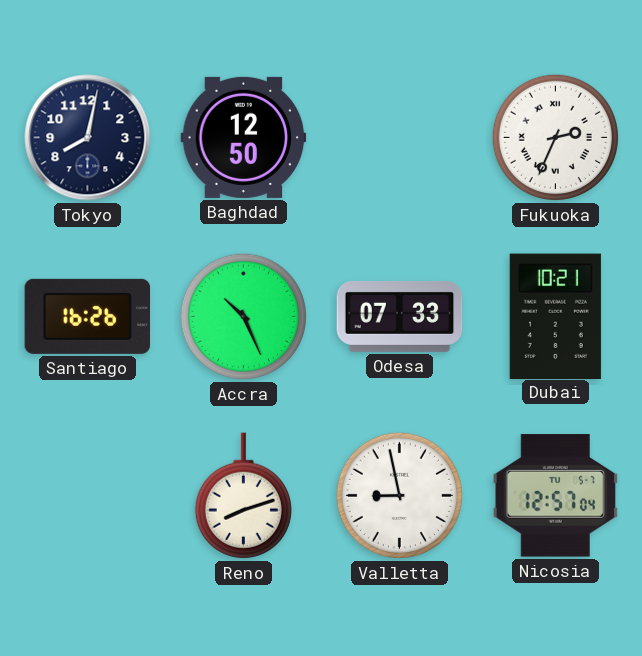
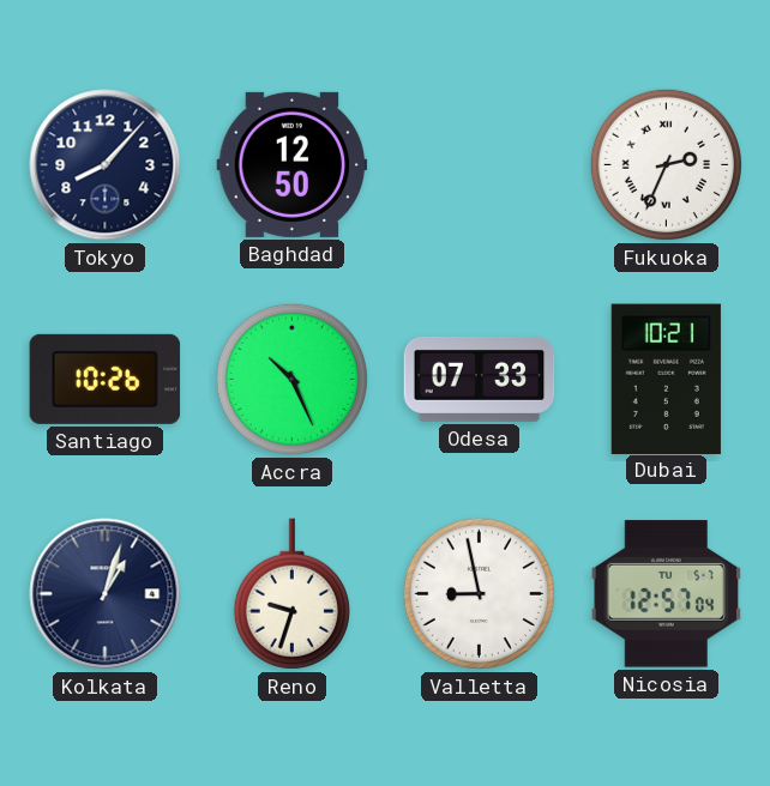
Tokyo: 8:02 -> 8:07 (106, 165)
Santiago: 16:26 -> 10:26 (106, 379)
Kolkata: none -> 1:03 (106, 594)
Reno: 8:12 -> 9:33 (291, 594)
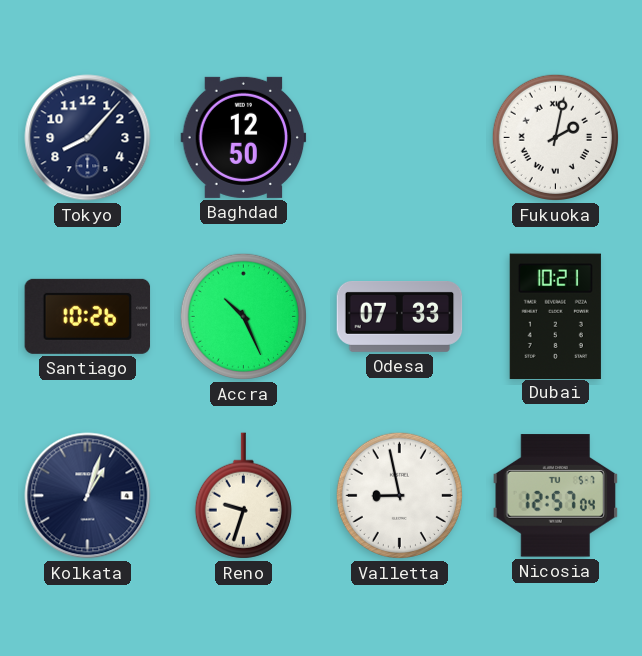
Fukuoka: 2:34 -> 2:02 (555, 137)
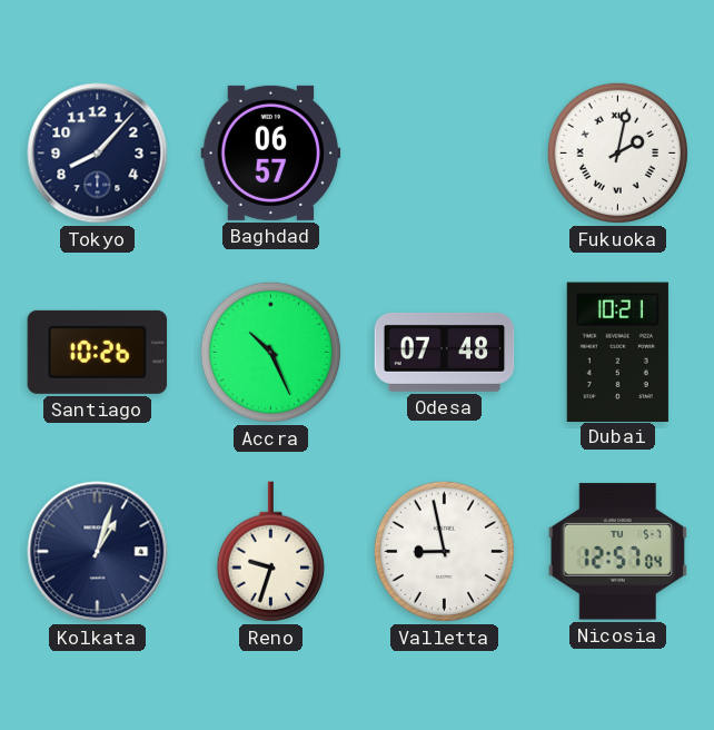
Baghdad: 12:50 -> 06:57 (271, 152)
Odesa: 07:33 -> 07:48 (445, 352)
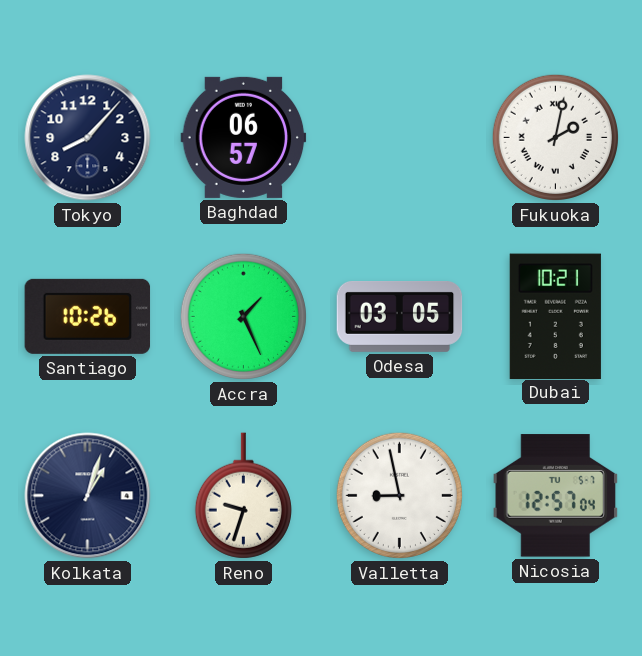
Accra: 10:26 -> 1:26 (243, 316)
Odesa: 07:48 -> 03:05 (400, 316)
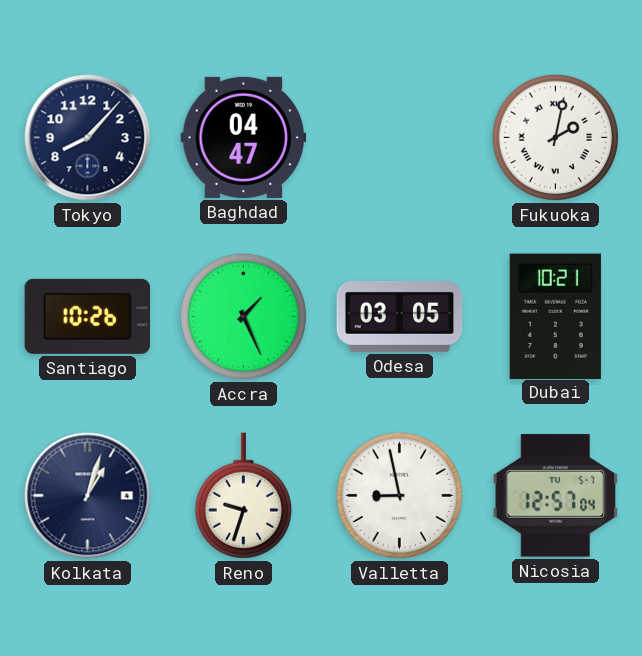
Baghdad: 06:57 -> 04:47 (244, 137)
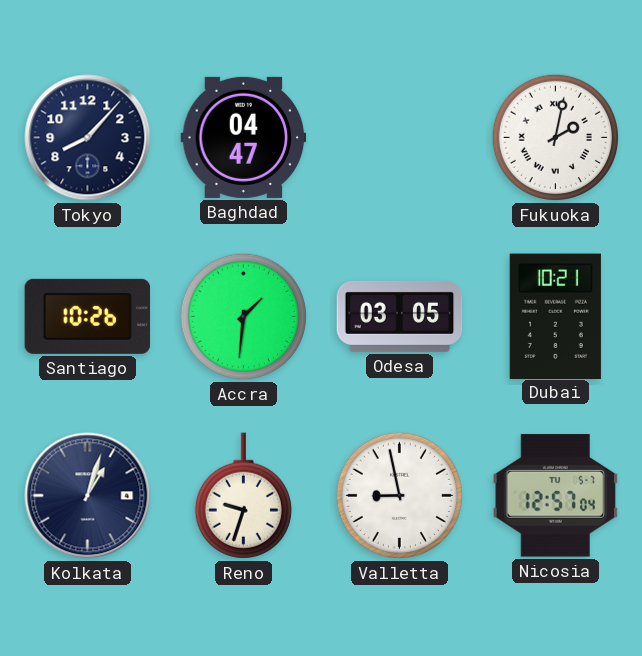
Accra: 1:26 -> 1:31 (243, 316)
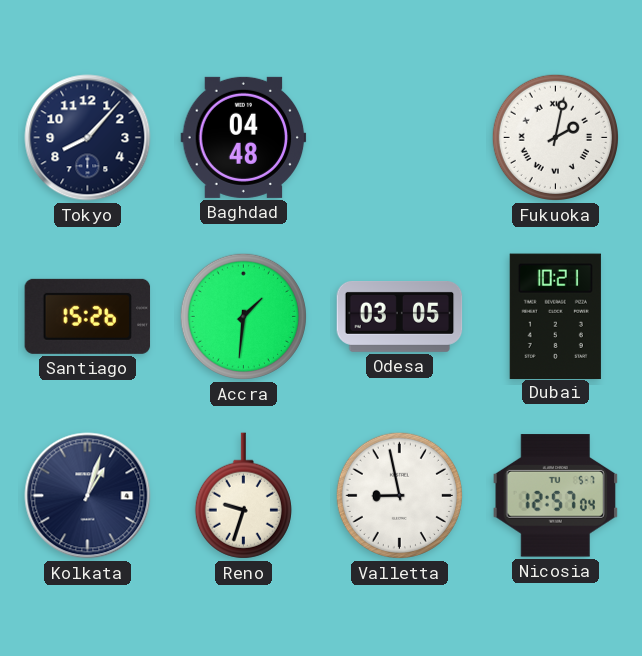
Baghdad: 04:47 -> 04:48 (244, 137)
Santiago: 10:26 -> 15:26 (88, 316)
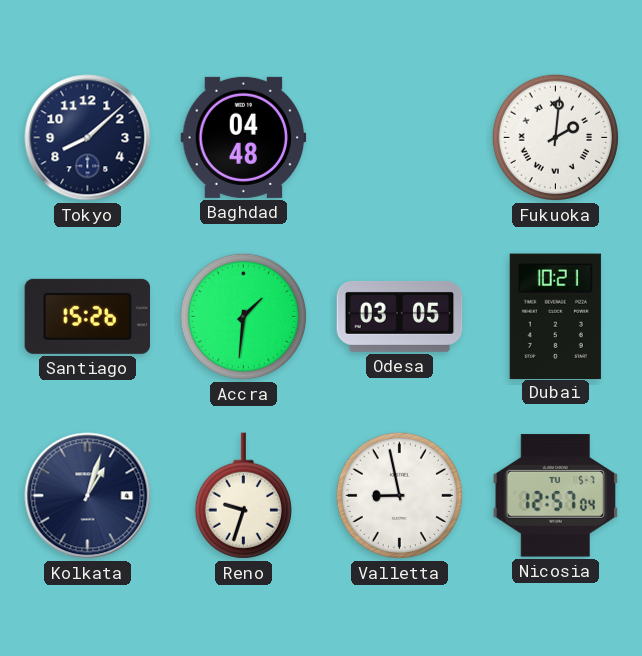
Tokyo: 8:07 -> 8:08 (88, 138)
Fukuoka: 2:02 -> 2:01 (555, 137)
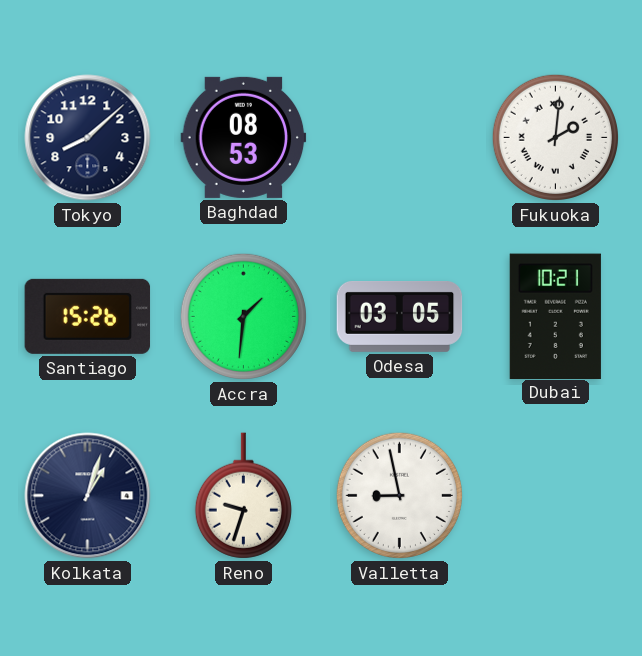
Baghdad: 04:48 -> 08:53 (244, 137)
Nicosia: 12:57 -> none (556, 496)
